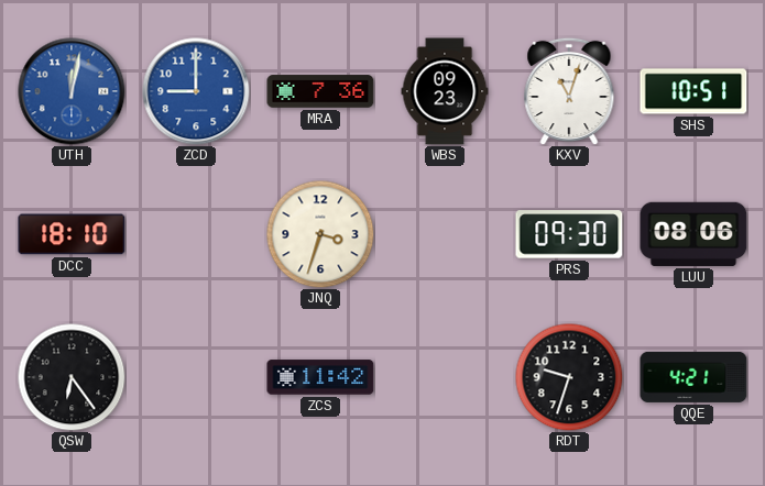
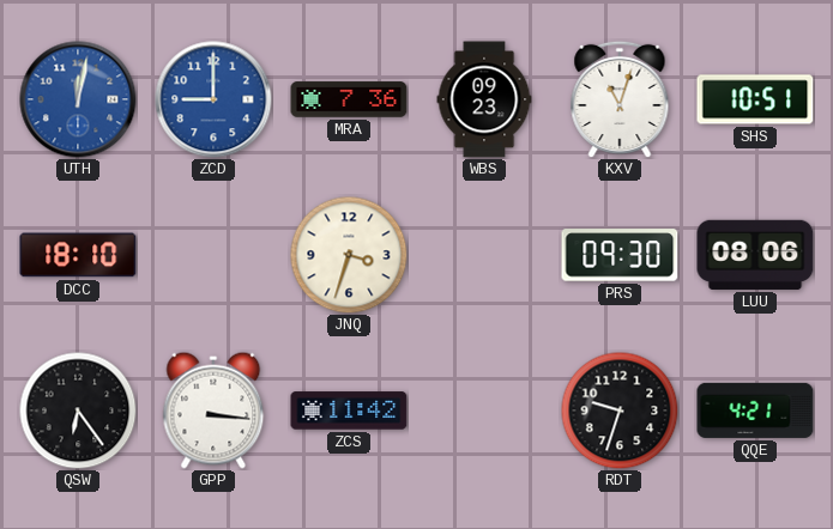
GPP: none -> 3:16 (213, 411)
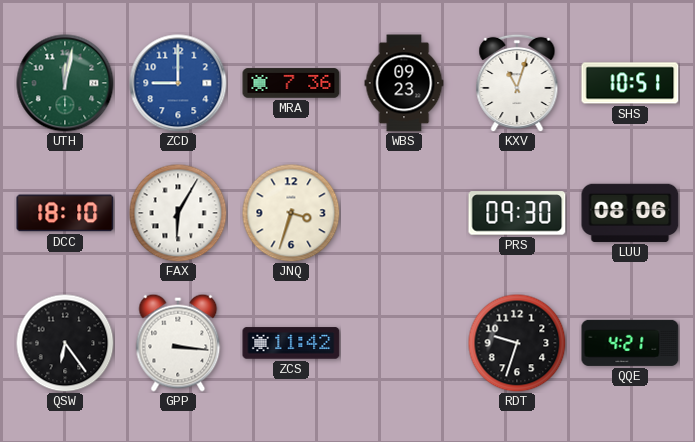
UTH dial: blue -> green (65, 83)
FAX: none -> 6:05 (178, 213)
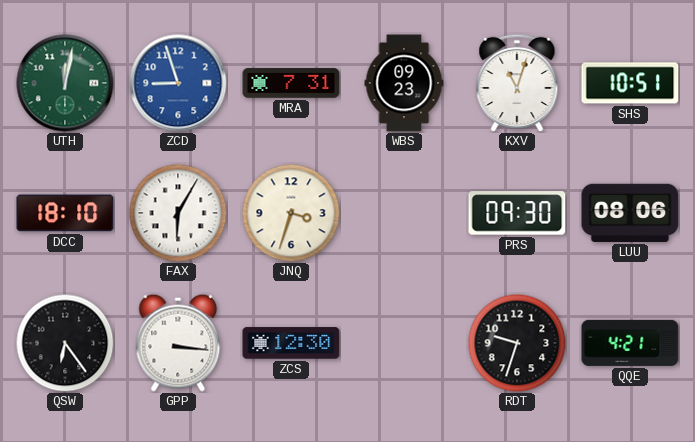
ZCD: 9:00 -> 8:57 (178, 83)
MRA: 7:36 -> 7:31 (291, 83)
ZCS: 11:42 -> 12:30 (291, 343)
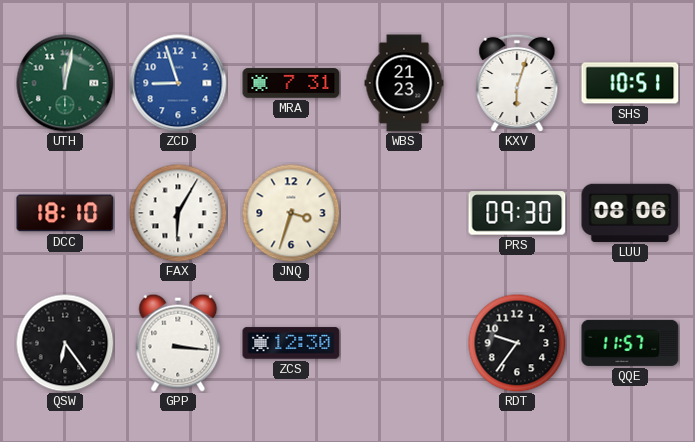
WBS: 09:23 -> 21:23 (404, 83)
KXV: 11:03 -> 6:03 (517, 83)
RDT: 9:33 -> 9:36 (517, 343)
QQE: 4:21 -> 11:57 (630, 343)
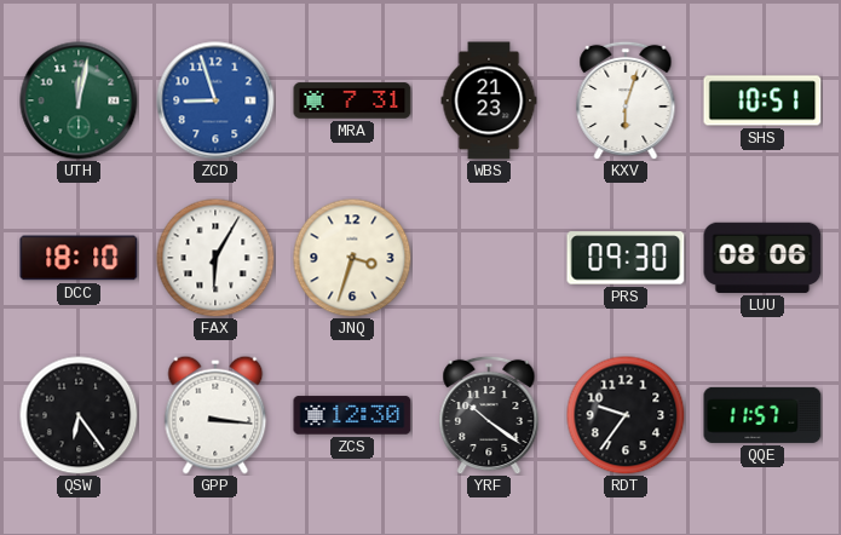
YRF: none -> 10:21 (489, 415)
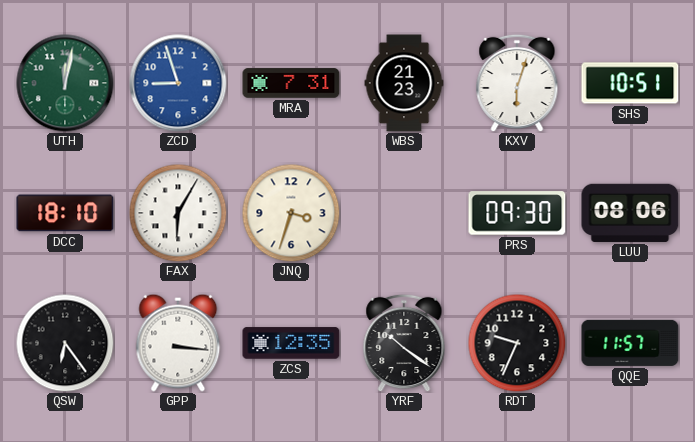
ZCS: 12:30 -> 12:35 (291, 343)
RDT: 9:36 -> 9:34 (517, 343)
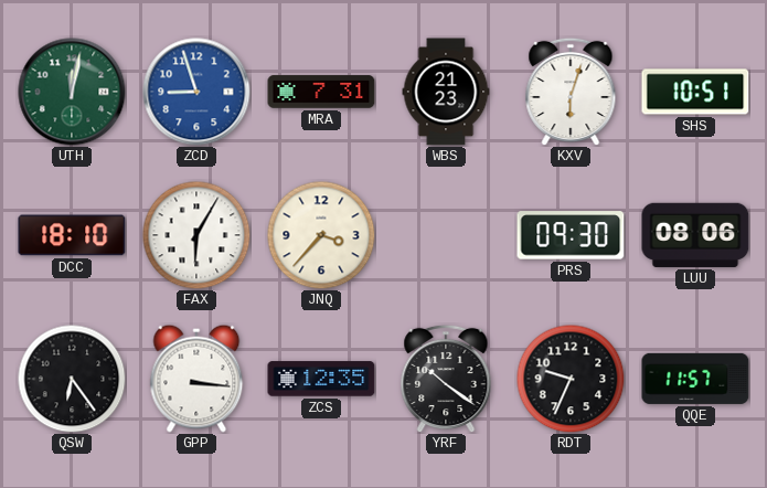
JNQ: 3:33 -> 3:37 (321, 235)
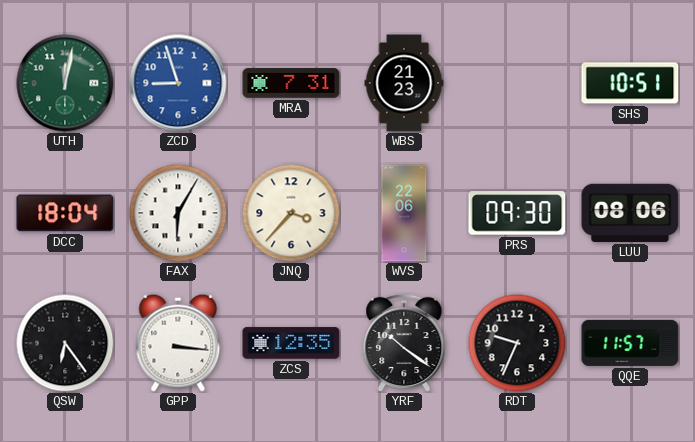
KXV: 6:03 -> none (571, 92)
DCC: 18:10 -> 18:04 (65, 213)
WVS: none -> 22:06 (404, 213)
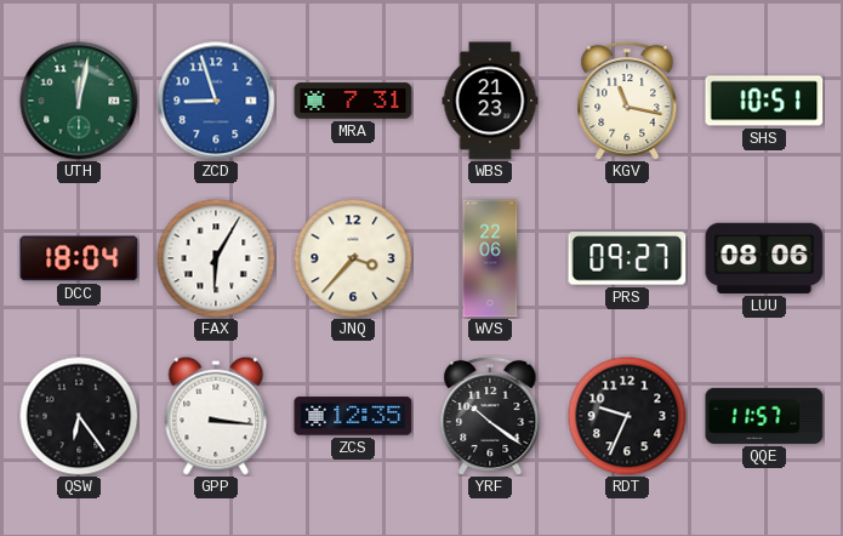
KGV: none -> 11:17 (627, 101)
PRS: 09:30 -> 09:27 (627, 258)
